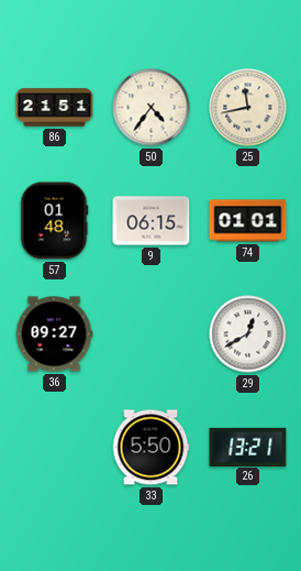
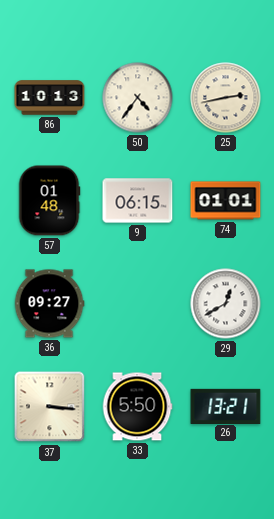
86: 21:51 -> 10:13 (50, 98)
25: 11:43 -> 2:43 (226, 98)
37: none -> 3:16 (50, 407)
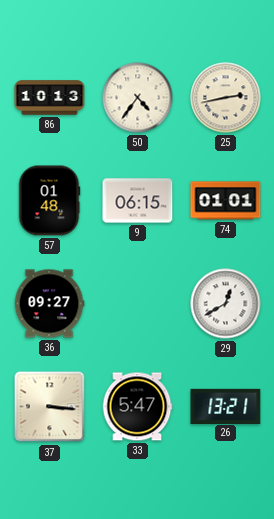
33: 5:50 -> 5:47 (137, 407)
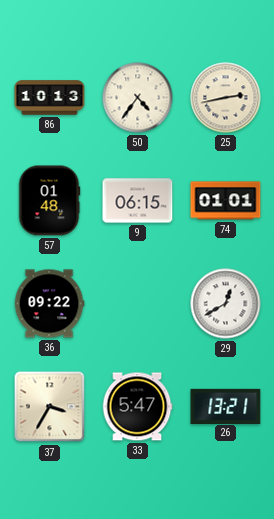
36: 09:27 -> 09:22 (49, 304)
37: 3:16 -> 3:35 (50, 407)
